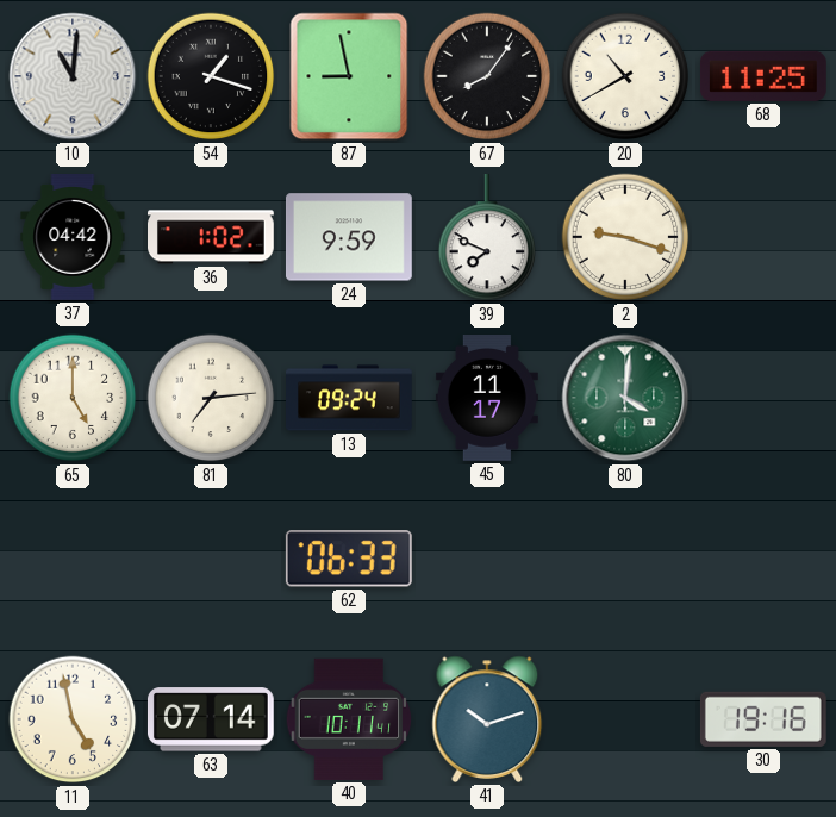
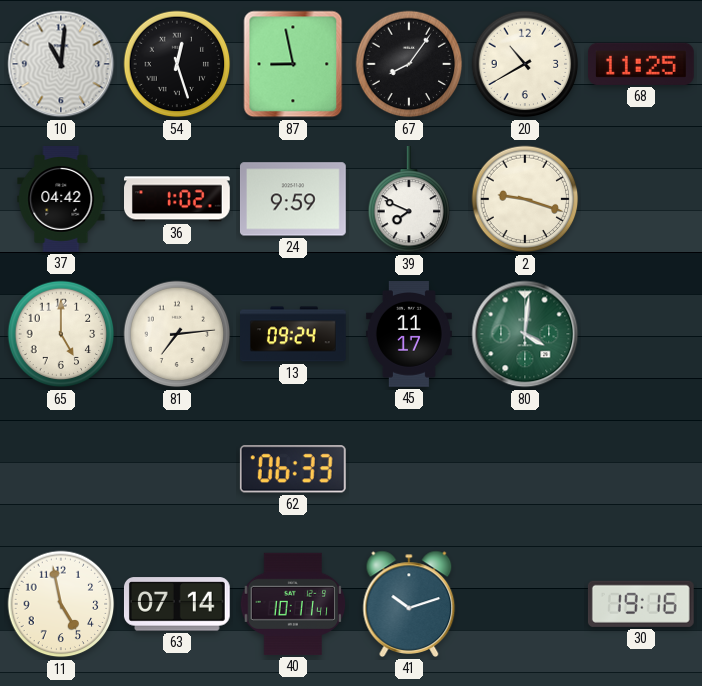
54: 1:18 -> 12:27 (177, 64)
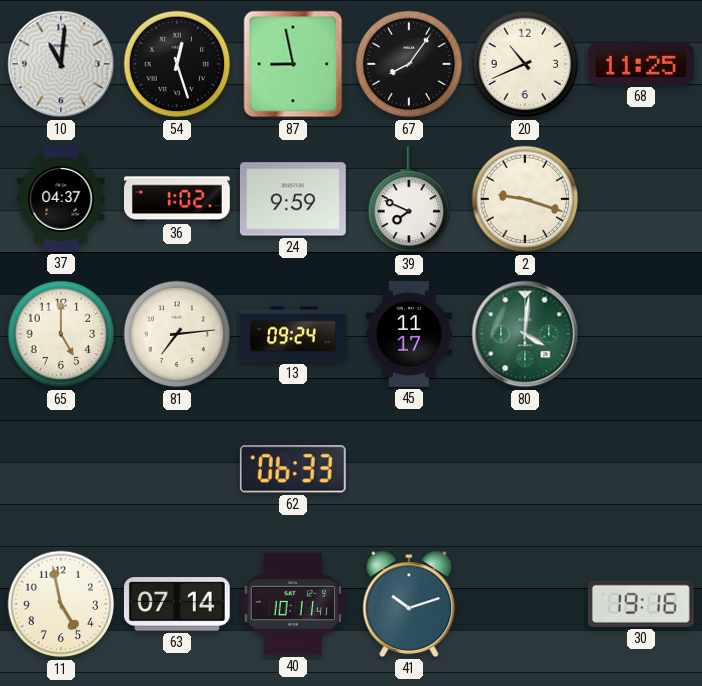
20: 10:40 -> 10:41 (525, 64)
37: 04:42 -> 04:37 (61, 200)
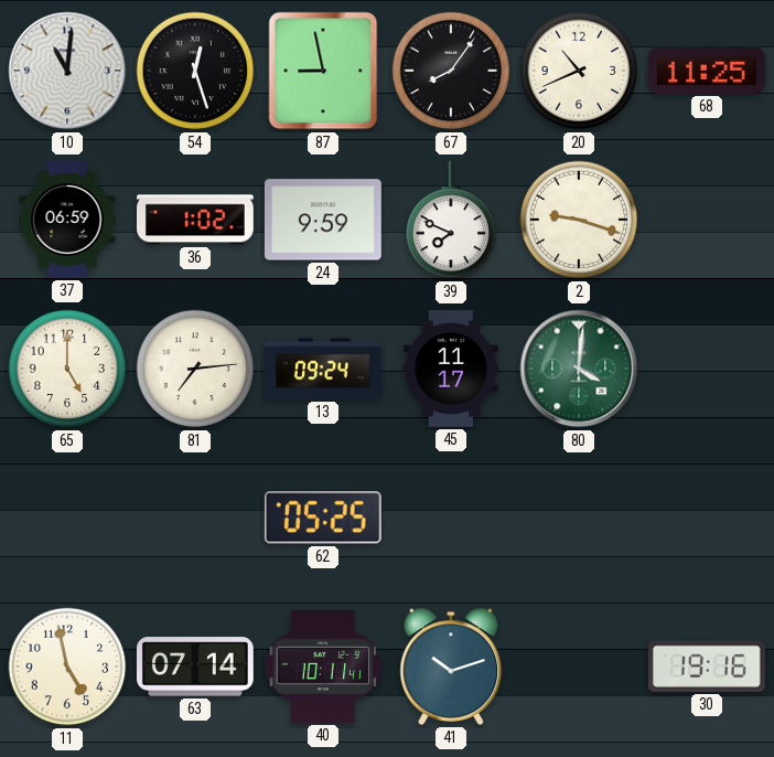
37: 04:37 -> 06:59 (67, 221)
62: 06:33 -> 05:25 (323, 518)
